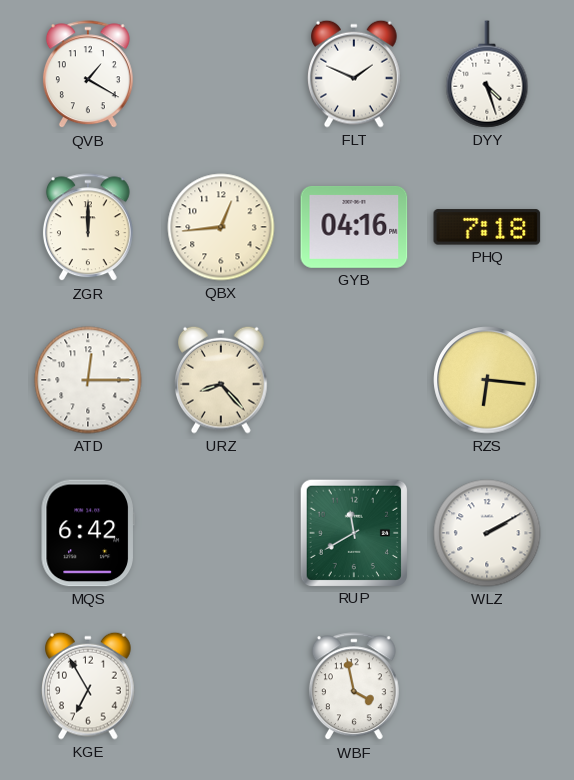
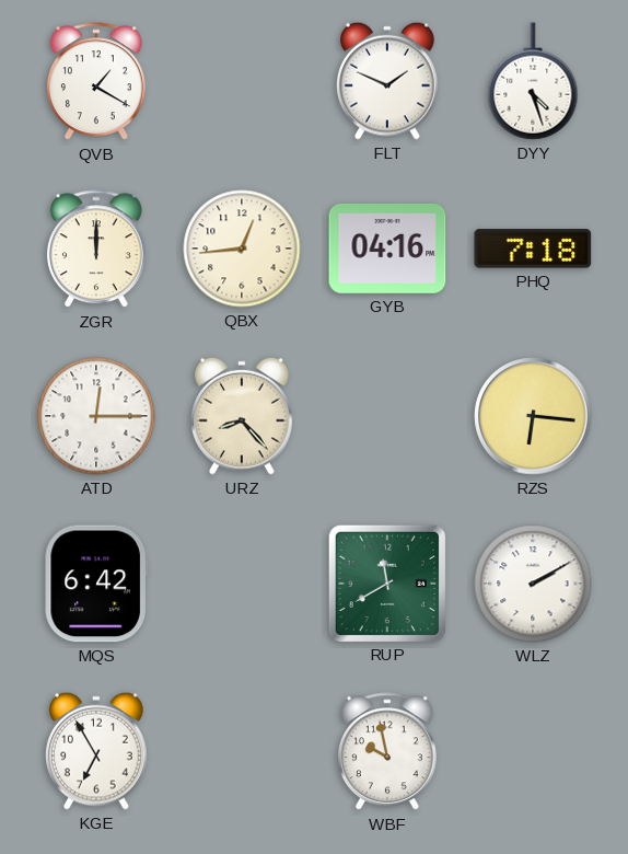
WBF: 3:58 -> 9:58 (387, 752)
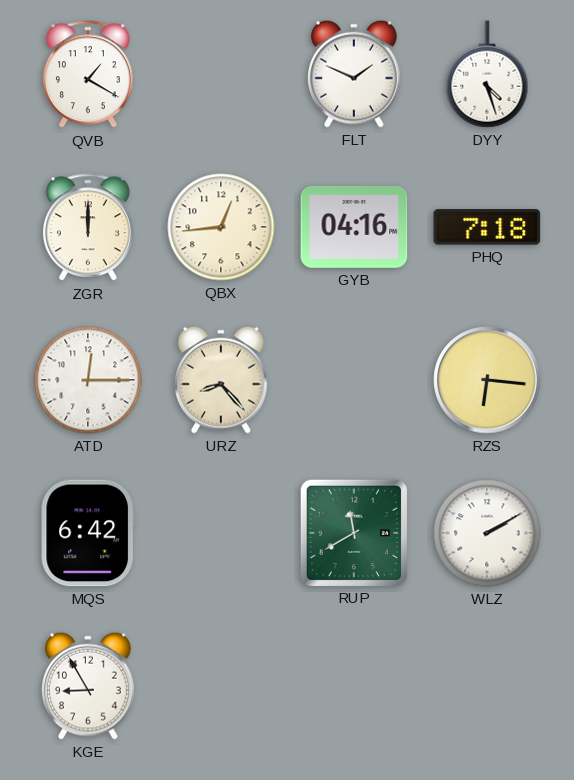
KGE: 6:55 -> 8:55 (89, 686)
WBF: 9:58 -> none (387, 752)
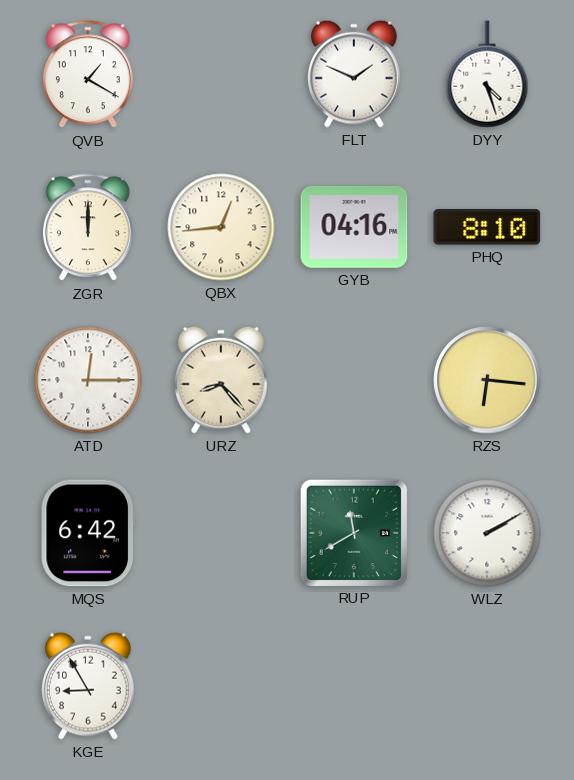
PHQ: 7:18 -> 8:10 (487, 227)
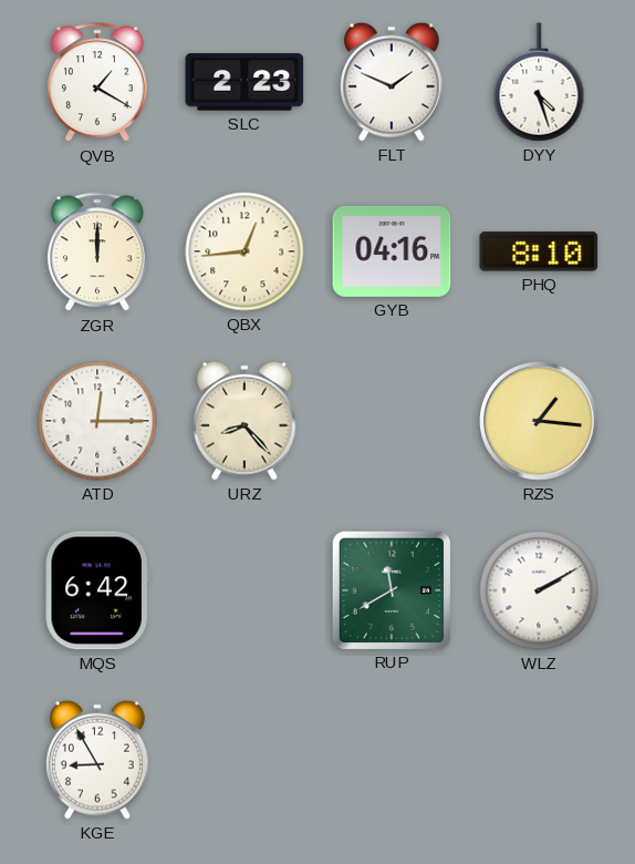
SLC: none -> 2:23 (244, 82)
RZS: 6:16 -> 1:16 (539, 421)
